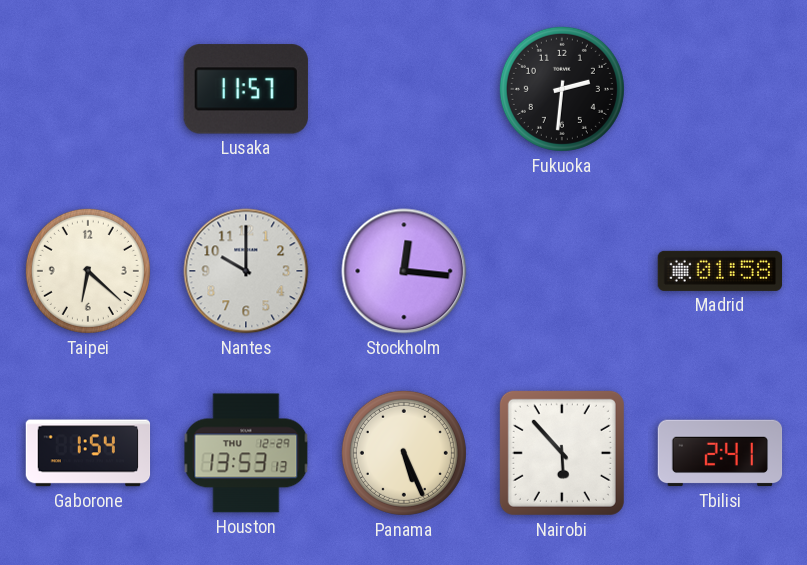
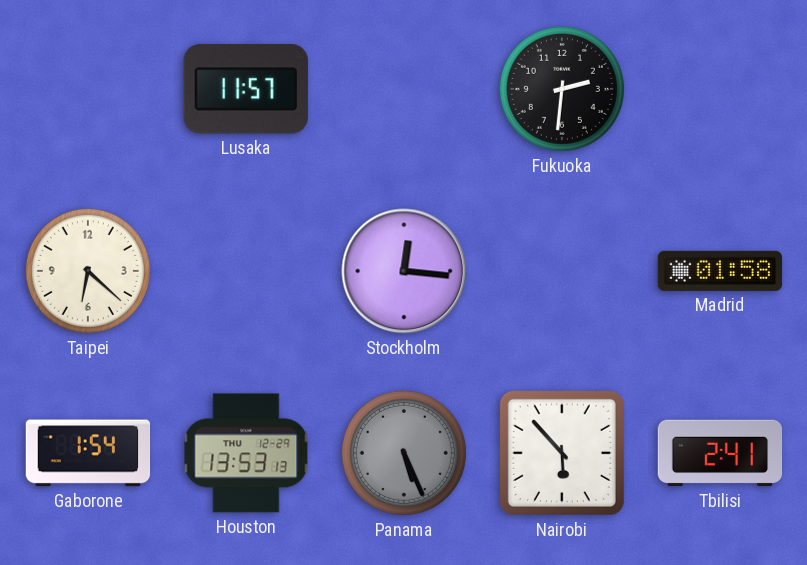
Nantes: 10:00 -> none (246, 271)
Panama dial: cream -> grey (404, 453)
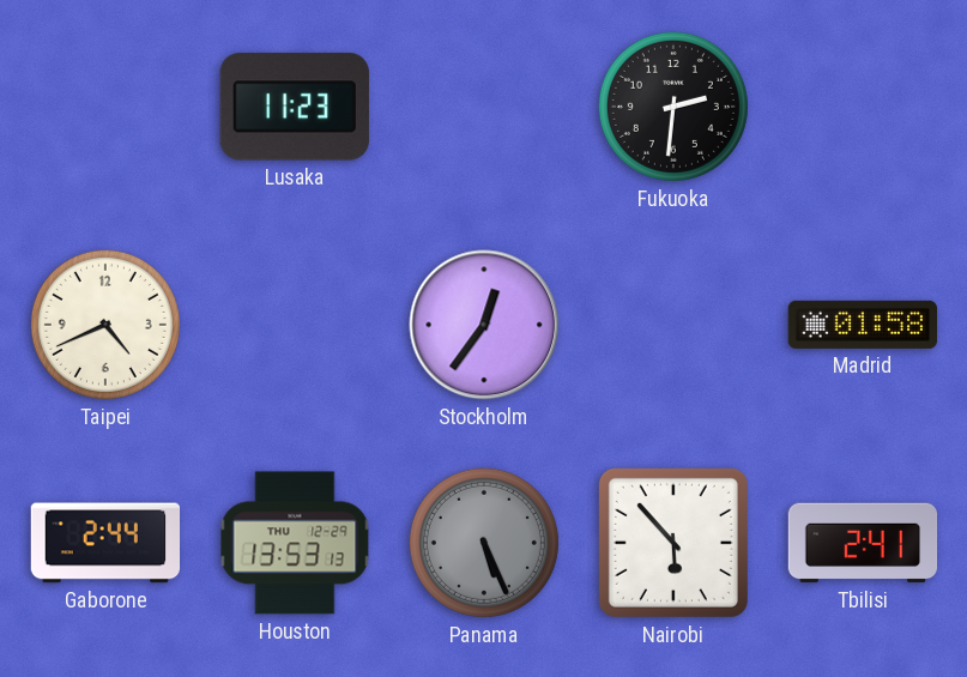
Lusaka: 11:57 -> 11:23 (295, 107)
Taipei: 6:22 -> 4:41 (105, 325)
Stockholm: 12:16 -> 12:36 (484, 325)
Gaborone: 1:54 -> 2:44 (105, 543)
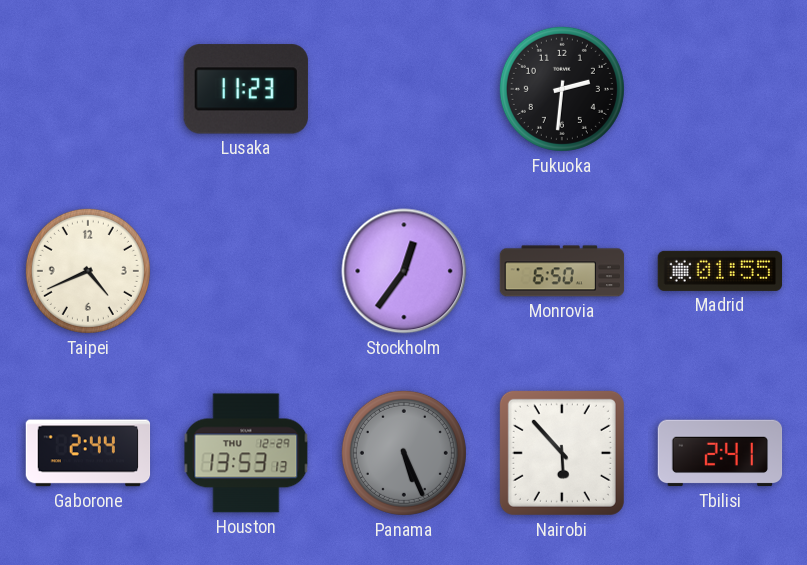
Monrovia: none -> 6:50 (562, 271)
Madrid: 01:58 -> 01:55 (720, 271)
